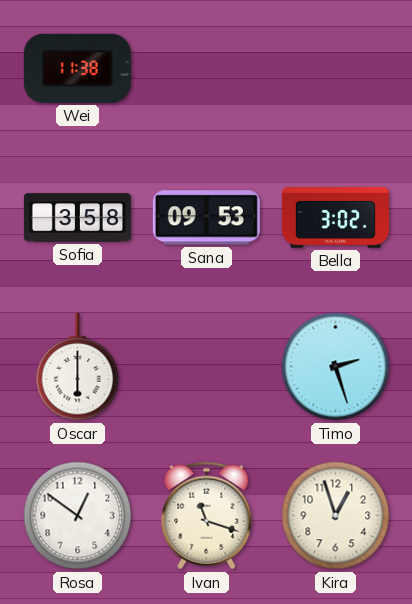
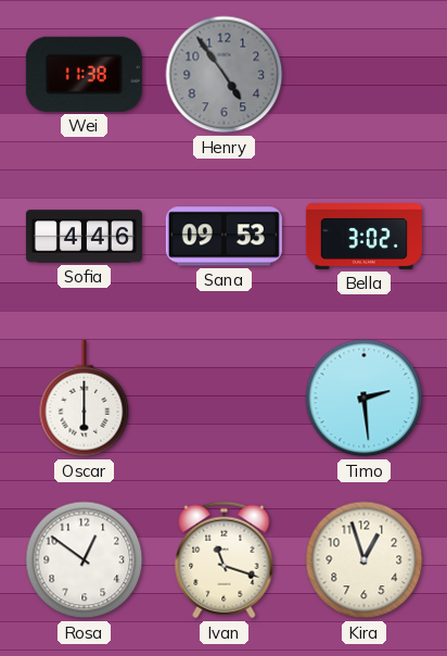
Henry: none -> 4:54 (225, 75)
Sofia: 3:58 -> 4:46 (84, 237)
Timo: 2:27 -> 2:29 (365, 399)
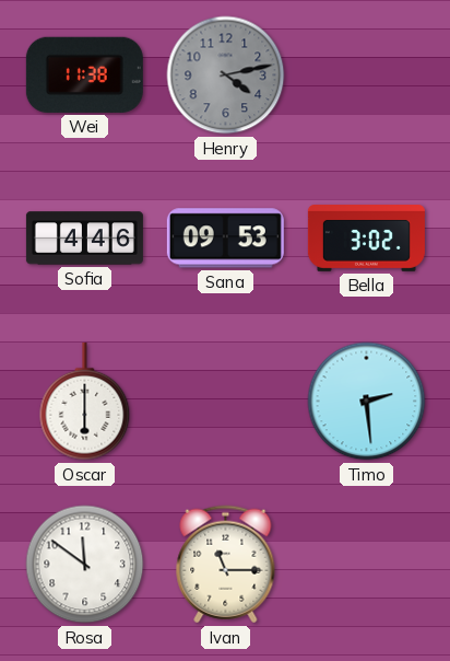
Henry: 4:54 -> 4:13 (226, 76)
Rosa: 12:51 -> 11:51 (85, 565)
Ivan: 11:18 -> 11:15 (226, 565)
Kira: 12:57 -> none (365, 560)
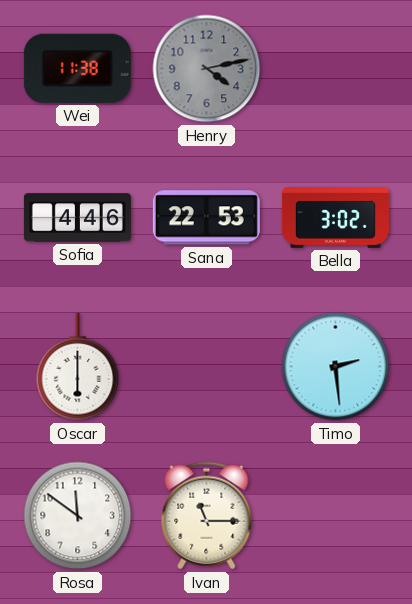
Sana: 09:53 -> 22:53 (206, 218)
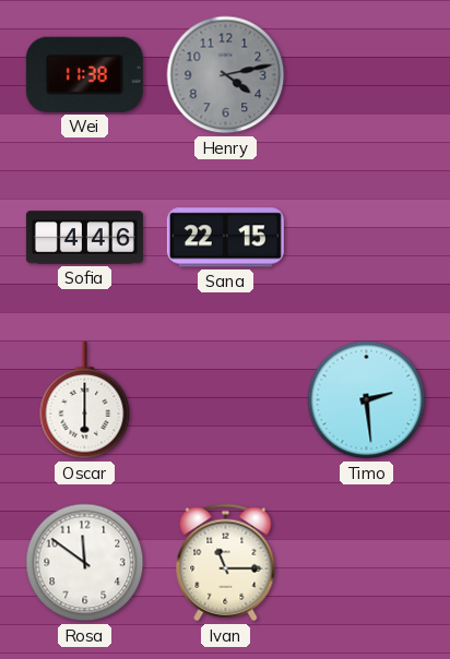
Sana: 22:53 -> 22:15 (225, 238)
Bella: 3:02 -> none (335, 218)
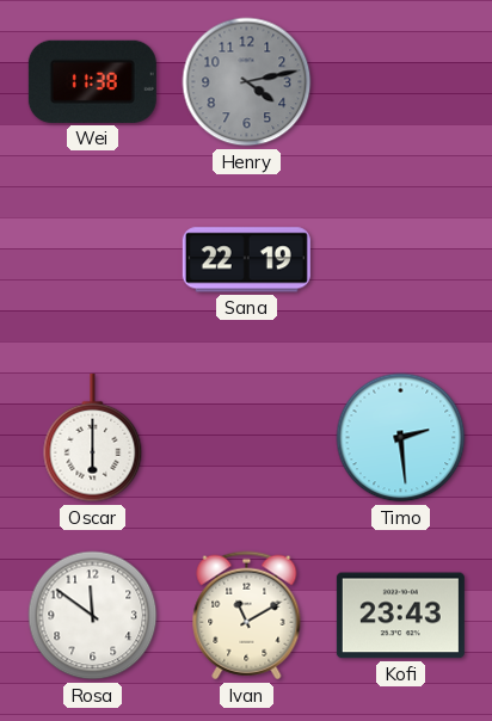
Sofia: 4:46 -> none (84, 238)
Sana: 22:15 -> 22:19 (246, 260)
Ivan: 11:15 -> 11:10 (247, 616)
Kofi: none -> 23:43 (400, 616)
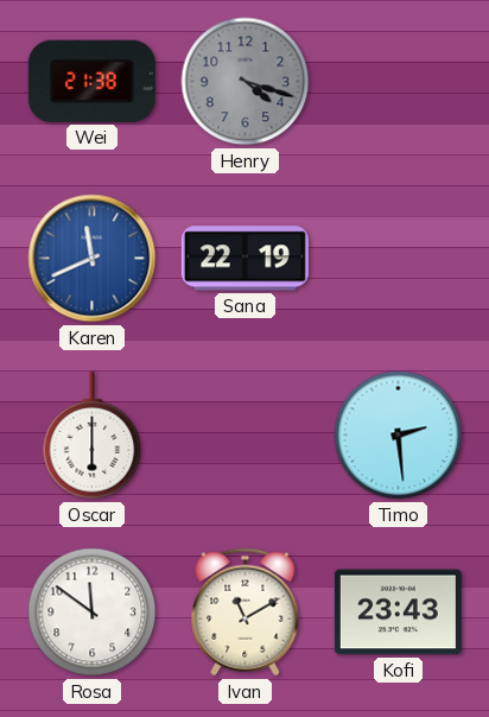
Wei: 11:38 -> 21:38 (91, 81)
Henry: 4:13 -> 4:18 (246, 82)
Karen: none -> 11:41 (93, 259)
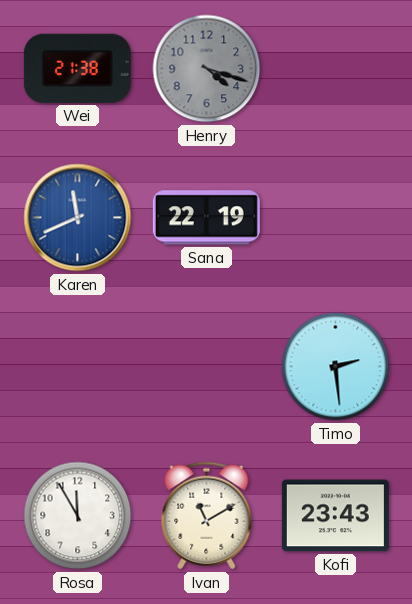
Oscar: 6:00 -> none (93, 436)
Rosa: 11:51 -> 11:55 (78, 516)
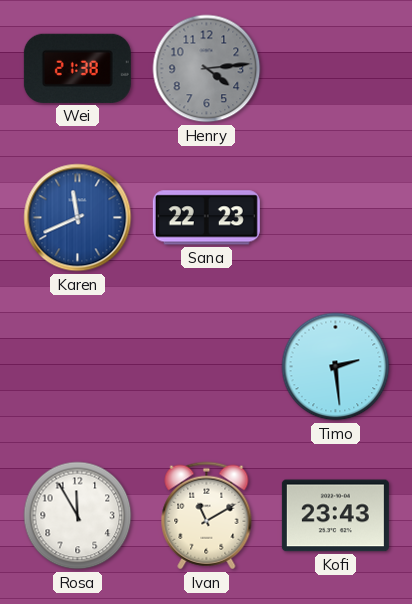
Henry: 4:18 -> 4:14 (207, 69)
Sana: 22:19 -> 22:23 (206, 218)
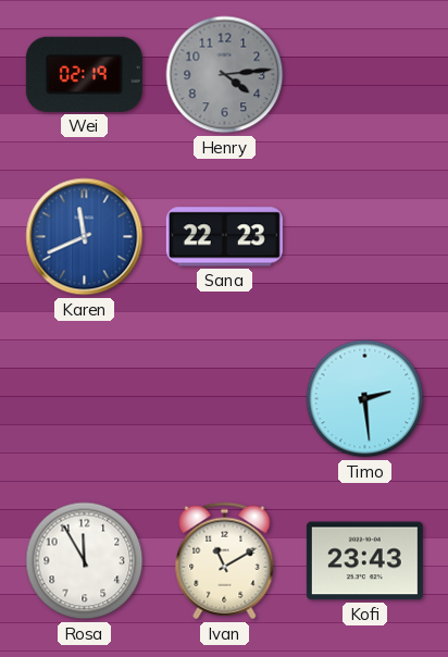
Wei: 21:38 -> 02:19 (84, 74)
